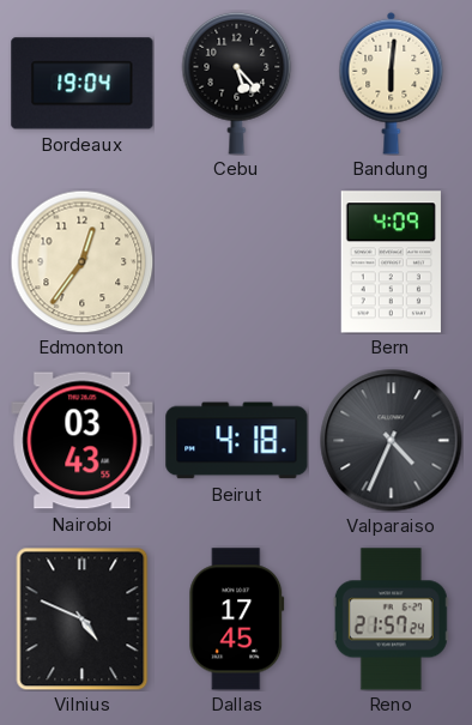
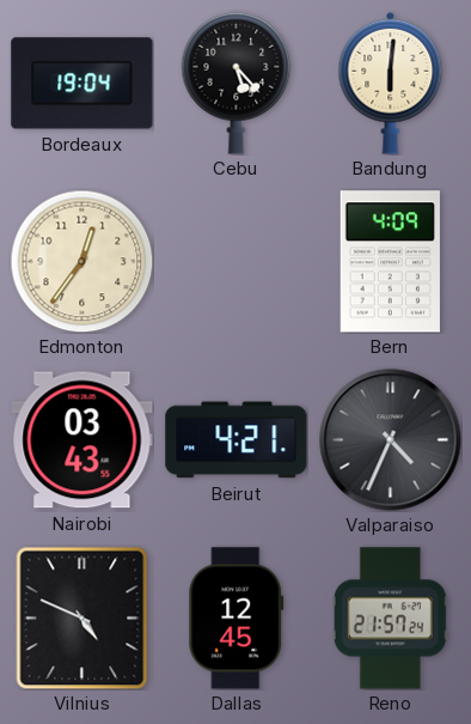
Beirut: 4:18 -> 4:21 (237, 440)
Dallas: 17:45 -> 12:45 (237, 619)
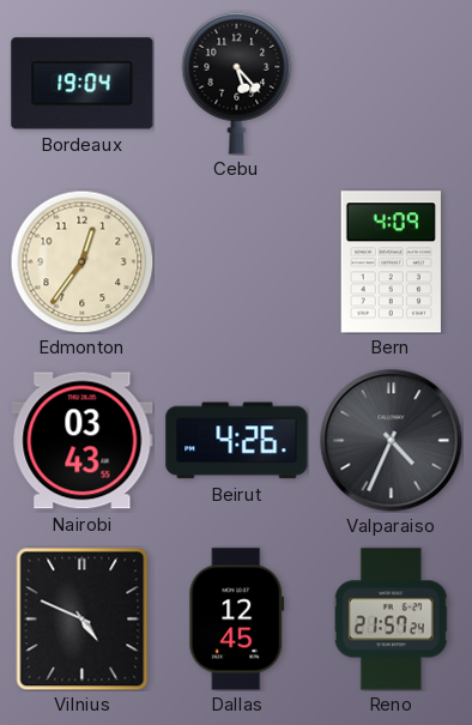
Bandung: 6:01 -> none (391, 83)
Beirut: 4:21 -> 4:26 (237, 441)
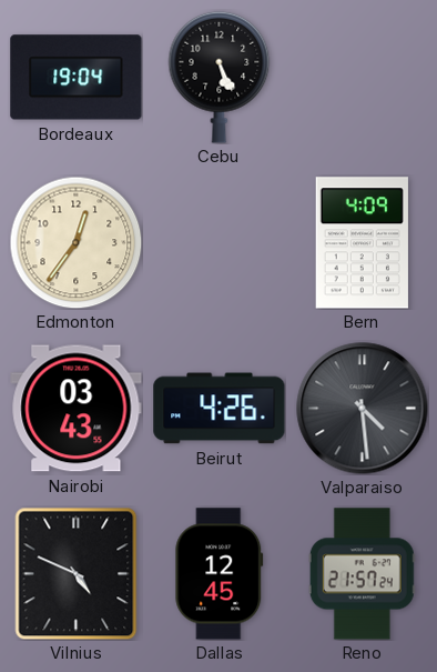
Cebu: 5:23 -> 5:26 (220, 77)
Valparaiso: 4:34 -> 4:29 (363, 409)
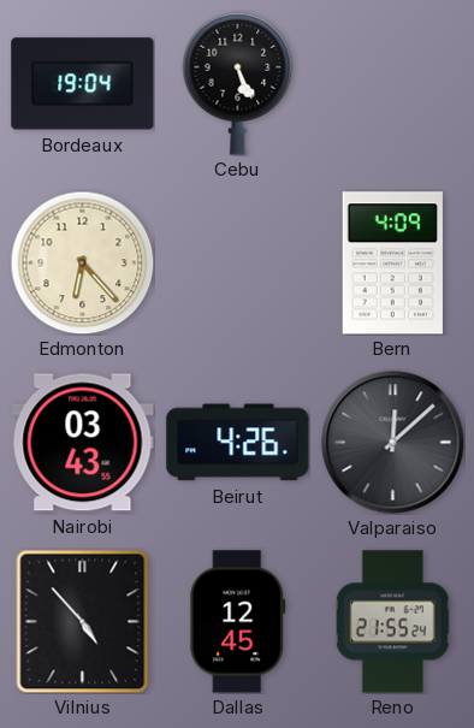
Edmonton: 12:36 -> 6:23 (82, 262)
Valparaiso: 4:29 -> 12:08 (393, 443)
Vilnius: 4:49 -> 4:53 (83, 621)
Reno: 21:57 -> 21:55 (392, 622)
